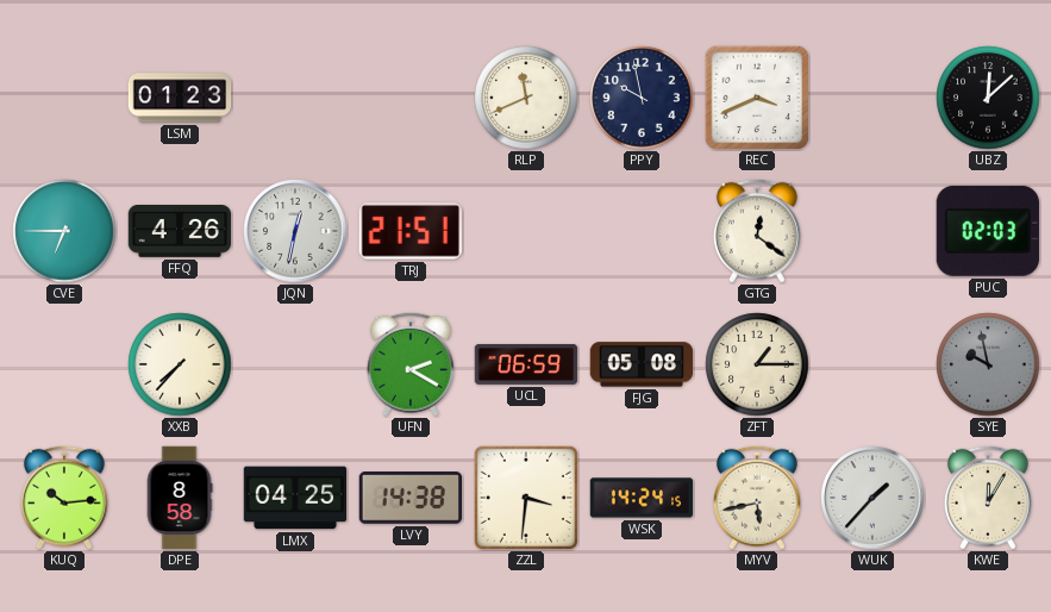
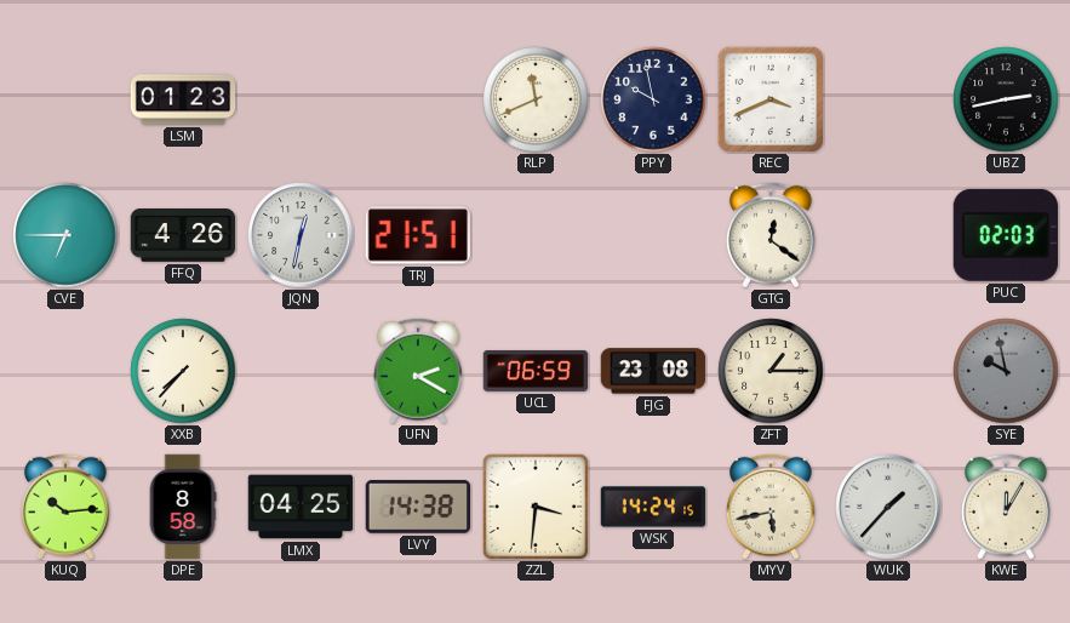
UBZ: 12:08 -> 2:43 (1006, 99)
FJG: 05:08 -> 23:08 (653, 371)
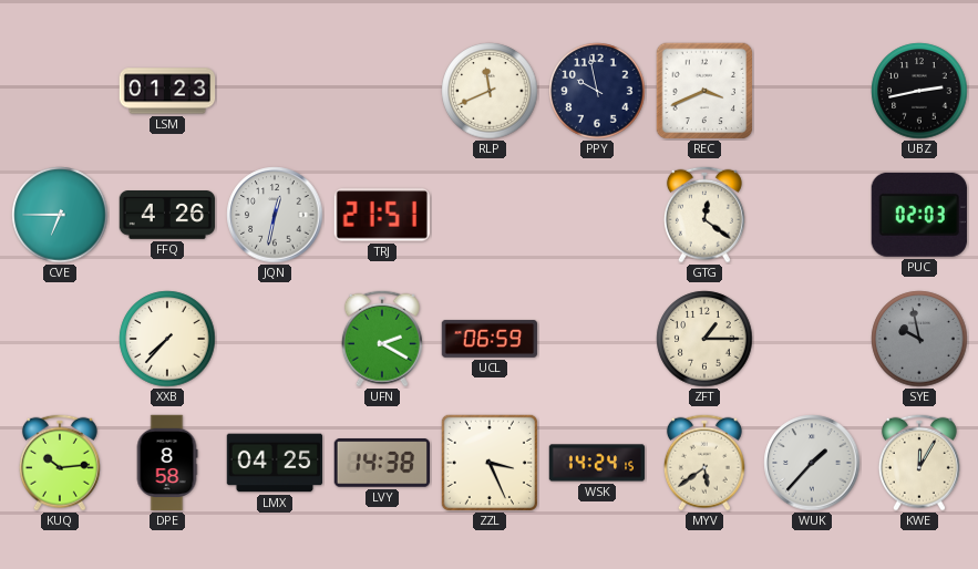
FJG: 23:08 -> none (653, 371)
ZZL: 3:31 -> 3:26 (490, 463)
MYV: 5:43 -> 5:39 (704, 463)
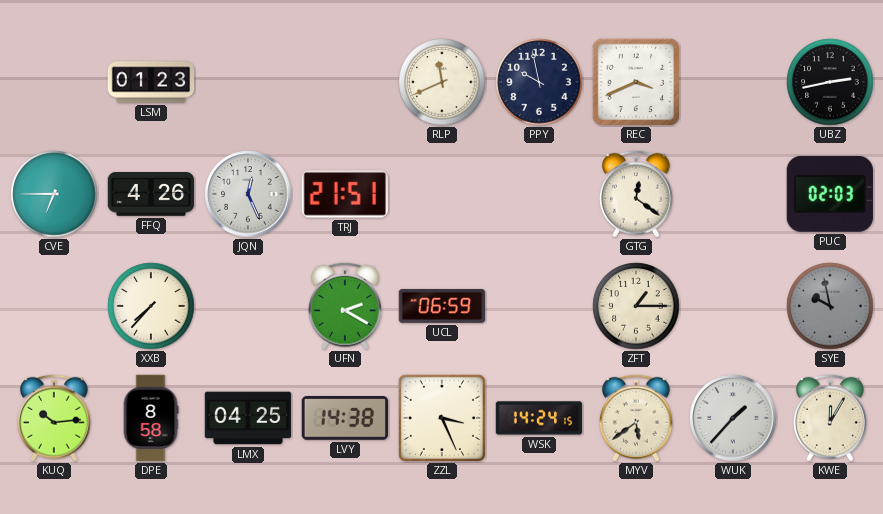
JQN: 12:32 -> 12:26 (248, 194)
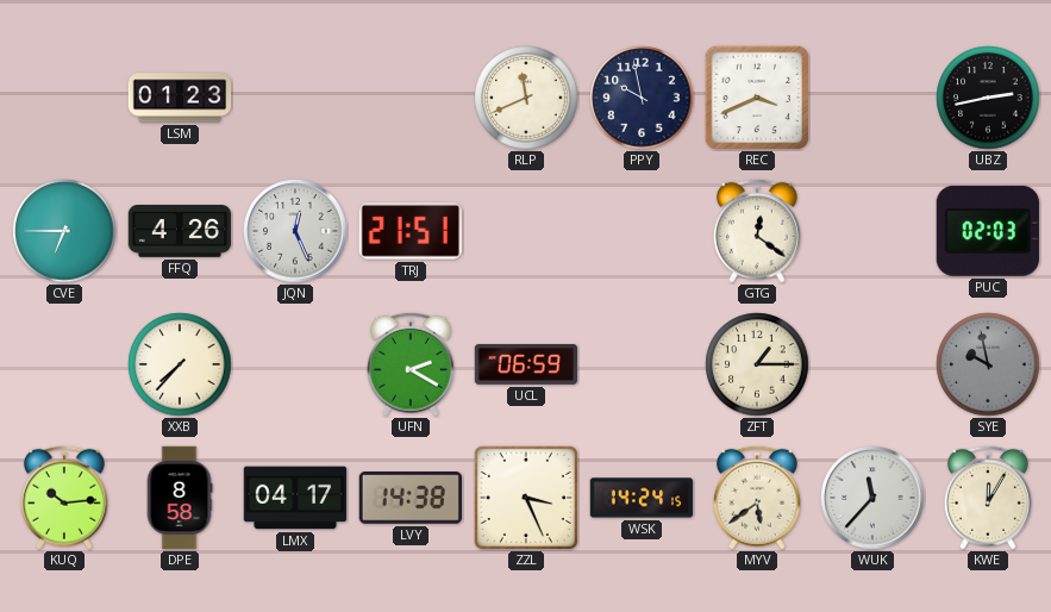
LMX: 04:25 -> 04:17 (295, 498)
WUK: 1:37 -> 11:37 (872, 498)
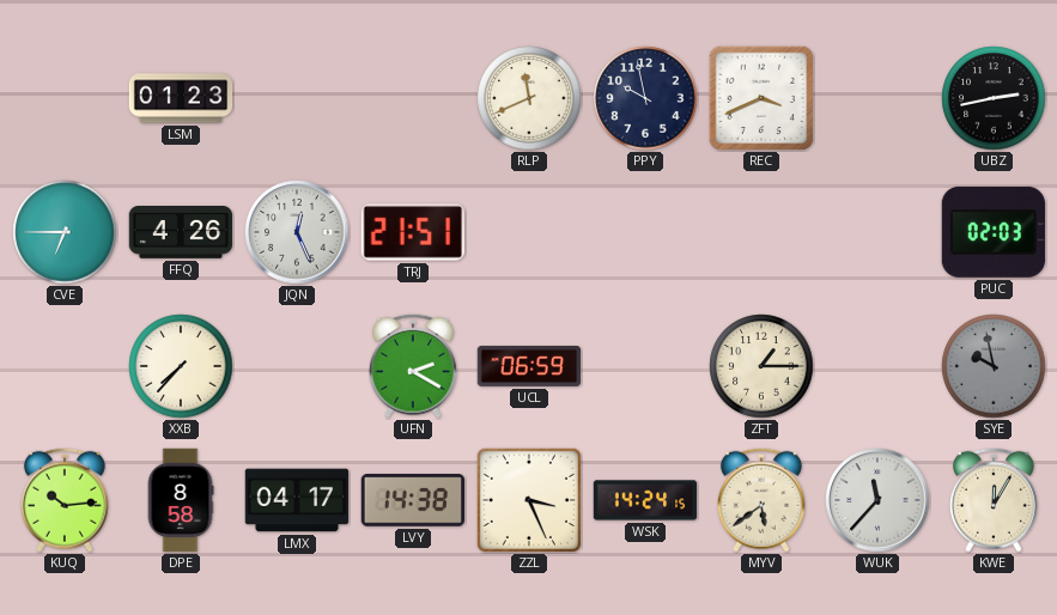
GTG: 12:21 -> none (757, 231)
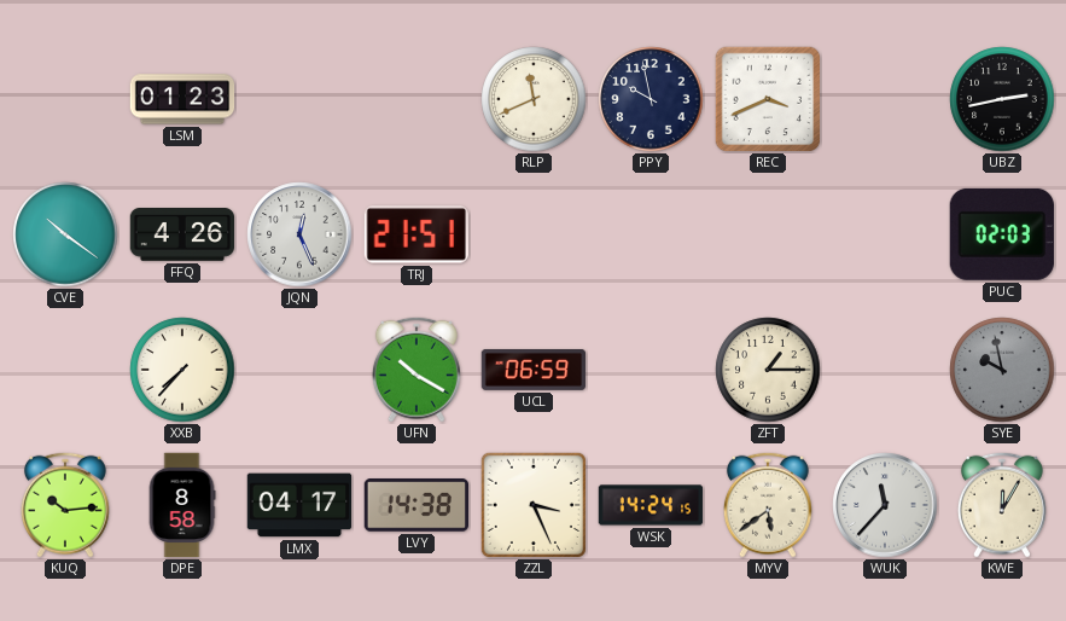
CVE: 6:45 -> 10:21 (65, 234)
UFN: 2:20 -> 10:20 (417, 370)
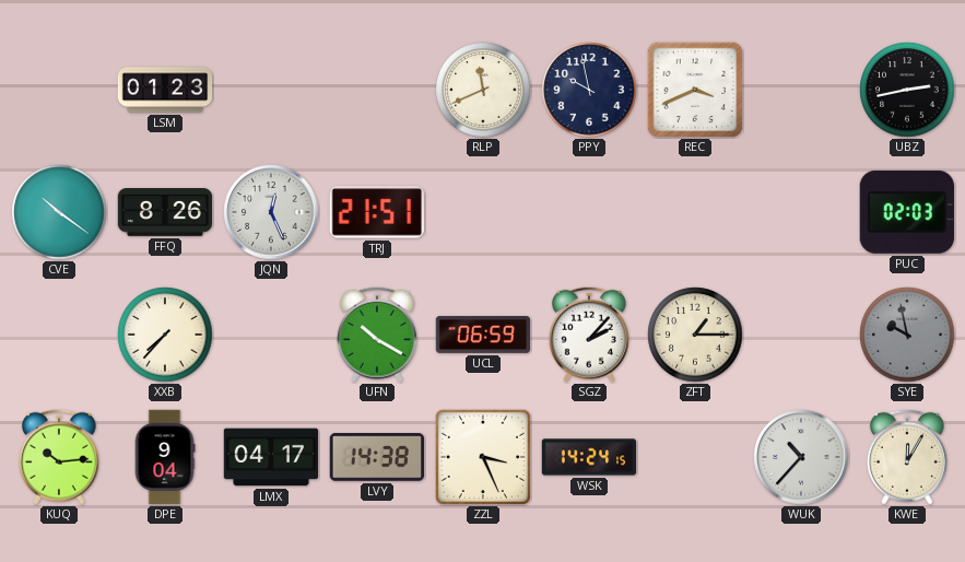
FFQ: 4:26 -> 8:26 (165, 213)
SGZ: none -> 2:07 (589, 335)
DPE: 8:58 -> 9:04 (165, 457)
MYV: 5:39 -> none (768, 505)
WUK: 11:37 -> 10:37 (801, 457)
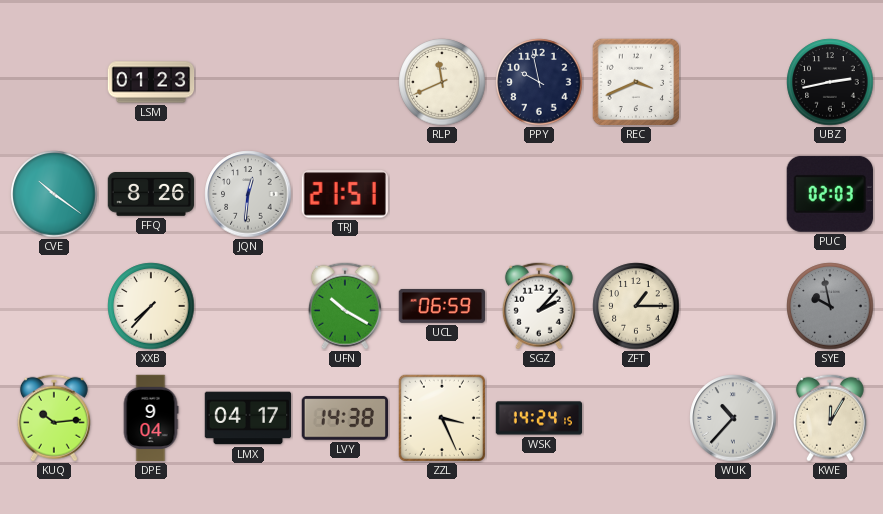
JQN: 12:26 -> 12:31 (248, 194)
